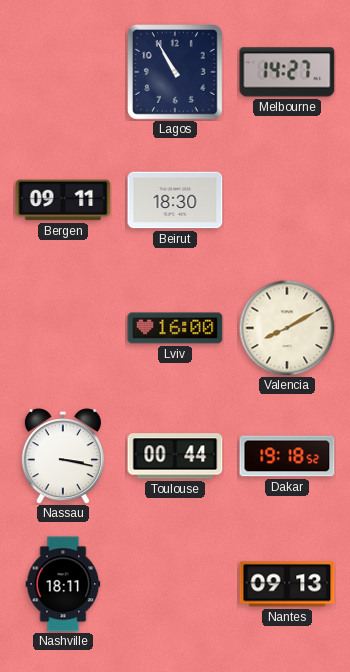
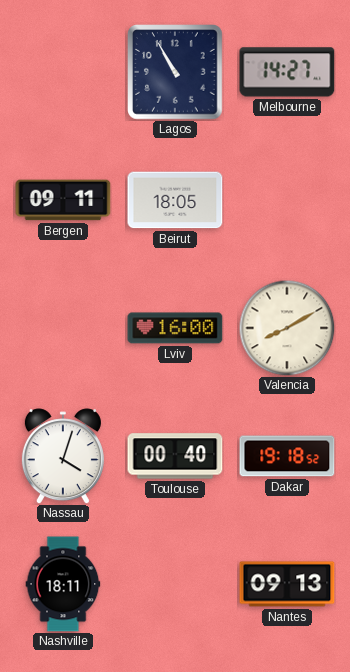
Beirut: 18:30 -> 18:05 (175, 200)
Nassau: 3:17 -> 4:03 (63, 456)
Toulouse: 00:44 -> 00:40 (175, 456)
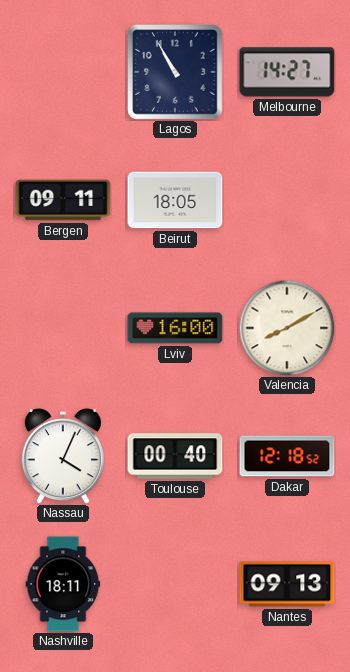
Nassau: 4:03 -> 4:04 (63, 456)
Dakar: 19:18 -> 12:18 (287, 456)
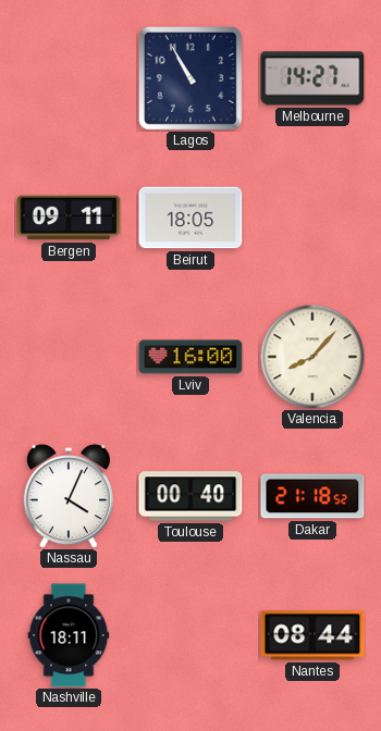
Valencia: 8:10 -> 8:07 (312, 357)
Dakar: 12:18 -> 21:18 (312, 496)
Nantes: 09:13 -> 08:44 (312, 635)
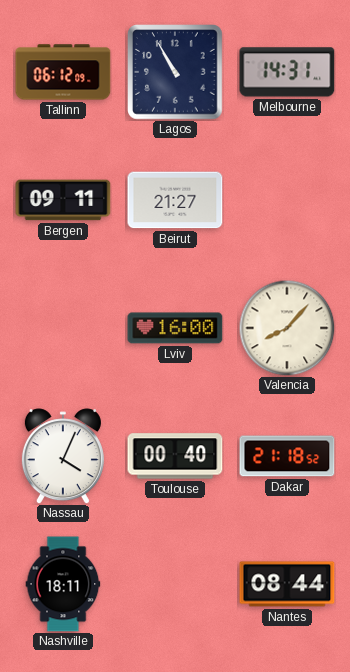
Tallinn: none -> 06:12 (63, 72)
Melbourne: 14:27 -> 14:31 (287, 72)
Beirut: 18:05 -> 21:27 (175, 200)
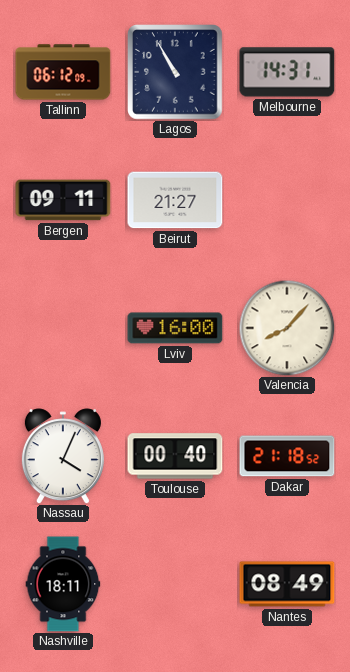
Nantes: 08:44 -> 08:49 (287, 584)
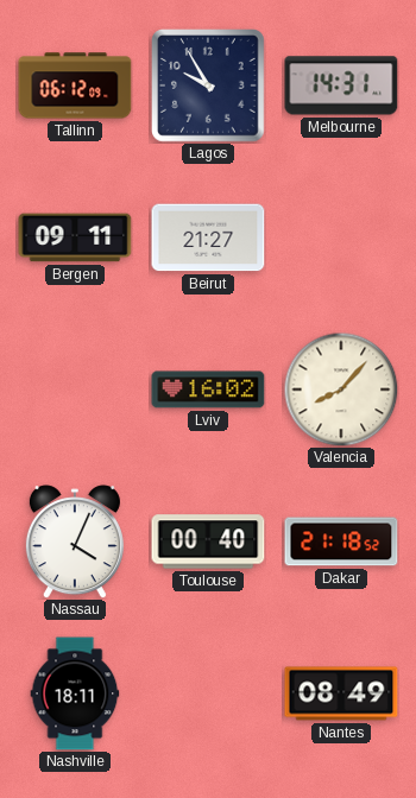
Lagos: 10:55 -> 9:55 (209, 87)
Lviv: 16:00 -> 16:02 (208, 389)
